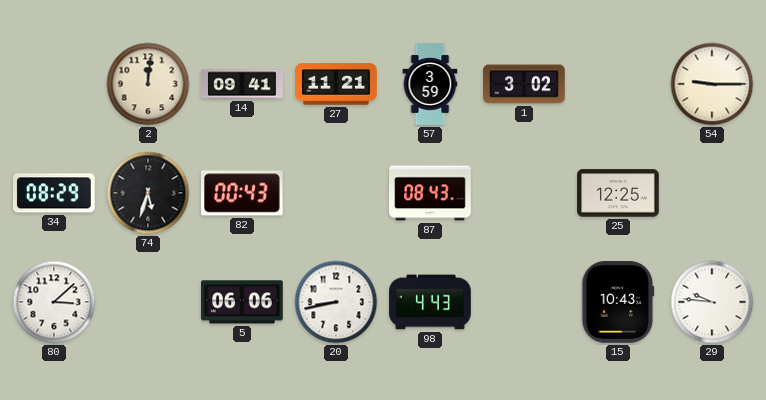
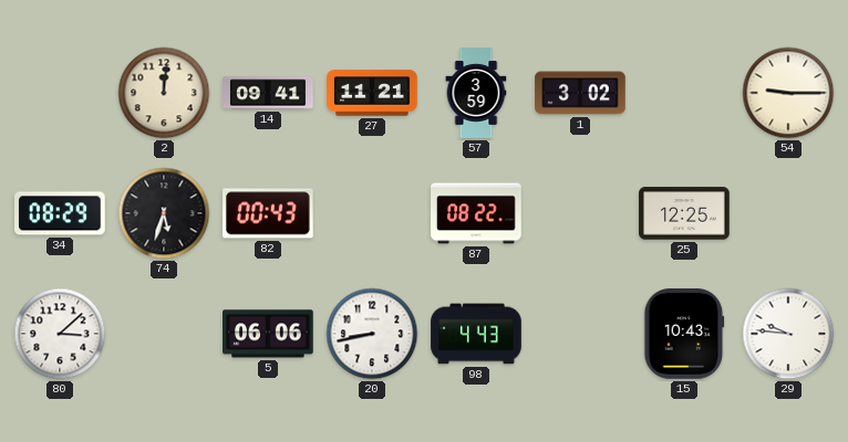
87: 08:43 -> 08:22 (476, 213)
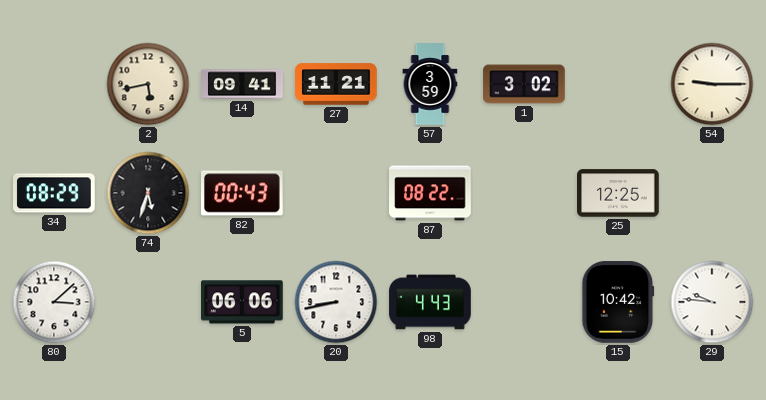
2: 12:01 -> 5:43 (148, 84)
15: 10:43 -> 10:42 (618, 302)
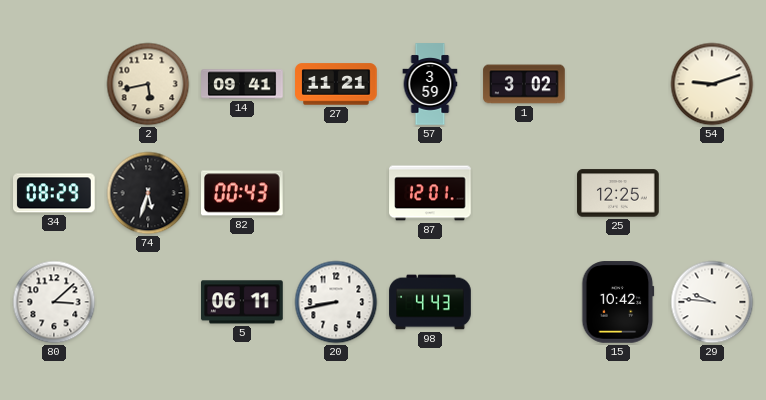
54: 9:15 -> 9:12 (712, 84)
87: 08:22 -> 12:01 (430, 193)
5: 06:06 -> 06:11 (243, 302)
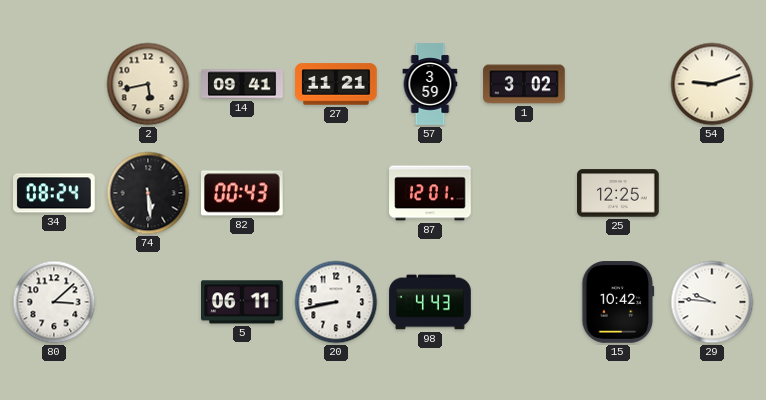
34: 08:29 -> 08:24 (54, 193)
74: 5:33 -> 5:29 (148, 193)
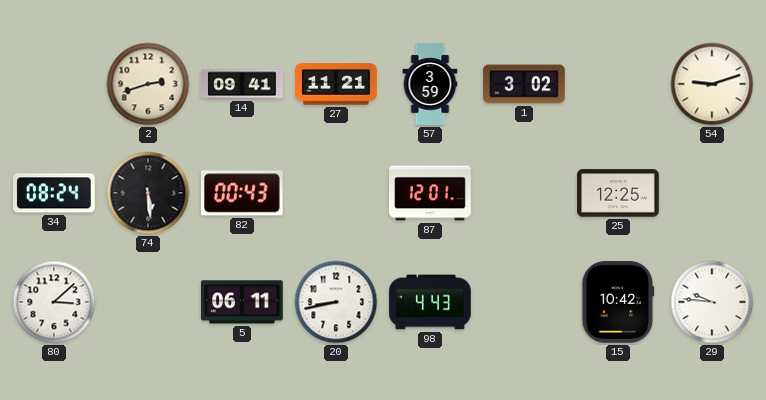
2: 5:43 -> 2:42 (148, 84)
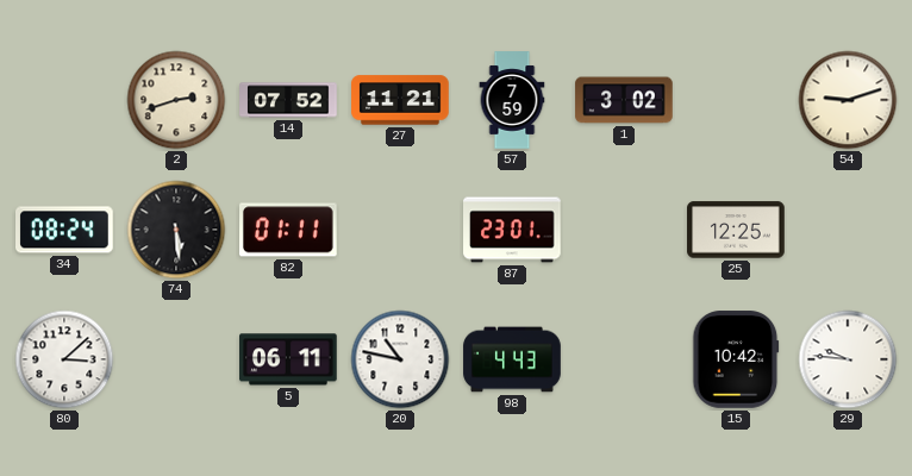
14: 09:41 -> 07:52 (288, 100)
57: 3:59 -> 7:59 (512, 100)
82: 00:43 -> 01:11 (289, 230)
87: 12:01 -> 23:01 (512, 230)
20: 8:43 -> 10:47 (400, 359)
